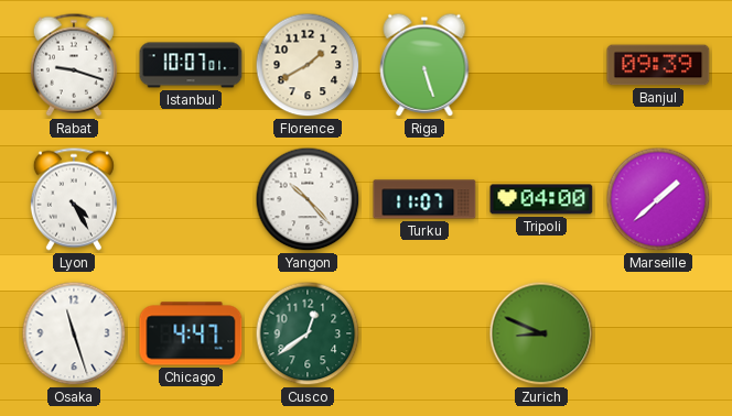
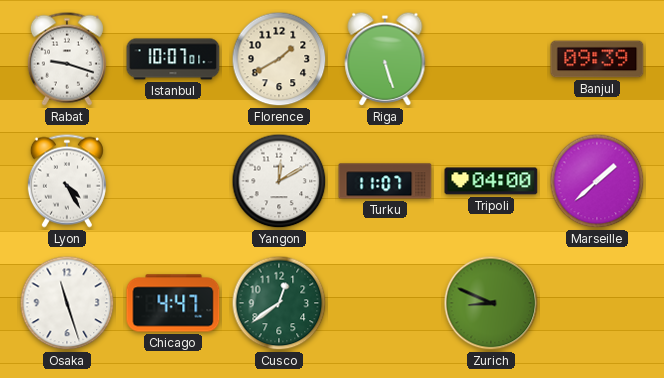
Yangon: 10:23 -> 12:10 (279, 181)
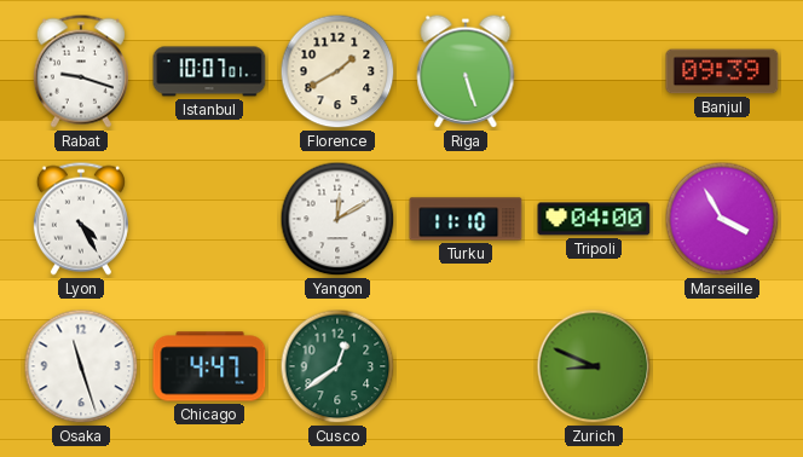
Turku: 11:07 -> 11:10 (466, 219)
Marseille: 1:38 -> 3:55 (722, 219)
